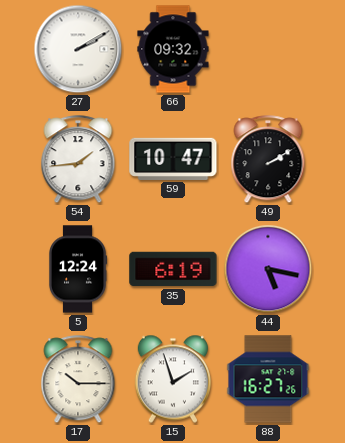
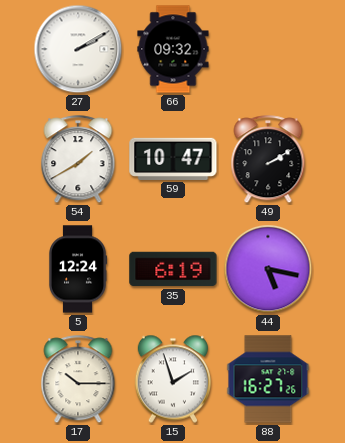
54: 1:44 -> 1:40 (78, 160)
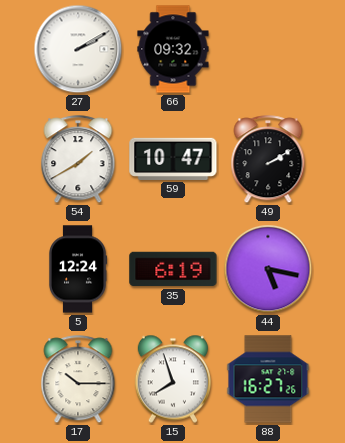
15: 1:57 -> 7:57 (172, 379)
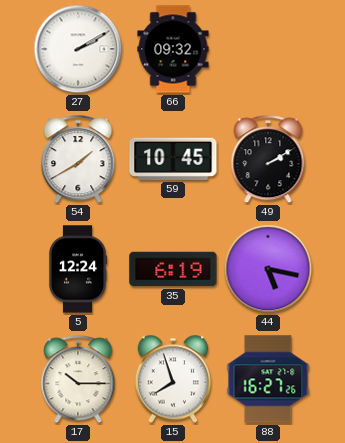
59: 10:47 -> 10:45 (173, 159)
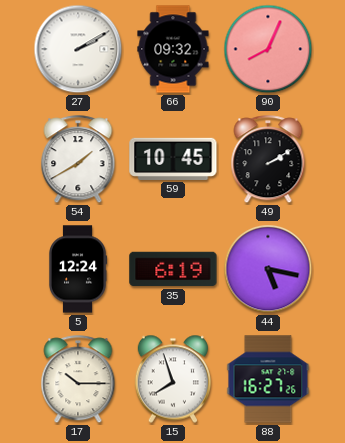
90: none -> 8:04 (268, 49)
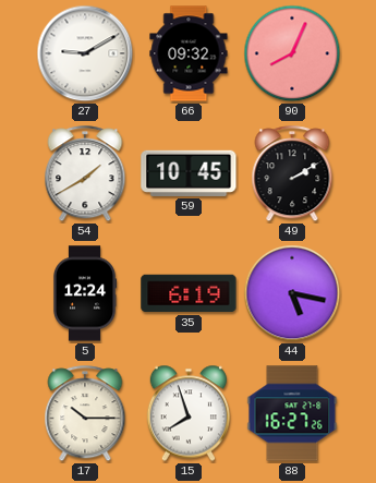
27: 2:10 -> 9:10 (85, 53)
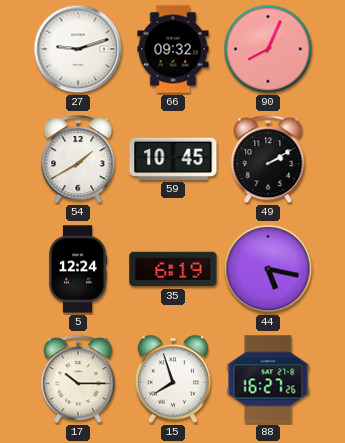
27: 9:10 -> 9:12 (78, 49)
